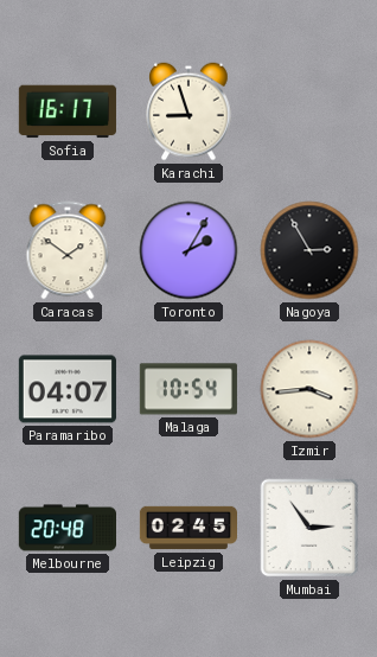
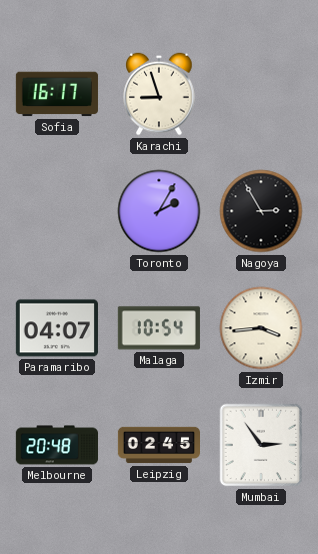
Caracas: 1:51 -> none (68, 250)
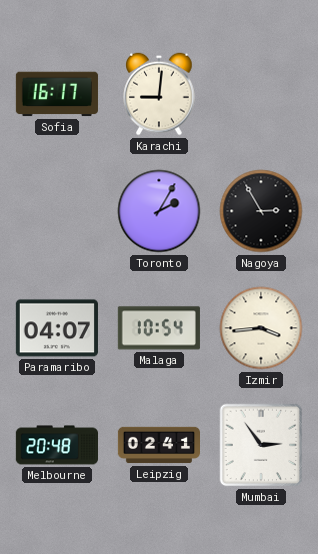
Karachi: 8:57 -> 9:01 (159, 94)
Leipzig: 02:45 -> 02:41 (158, 445)
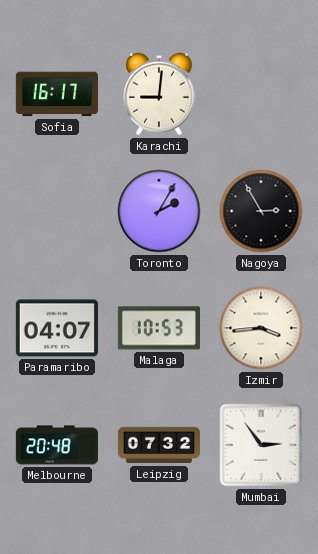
Malaga: 10:54 -> 10:53 (159, 328)
Leipzig: 02:41 -> 07:32 (158, 445)
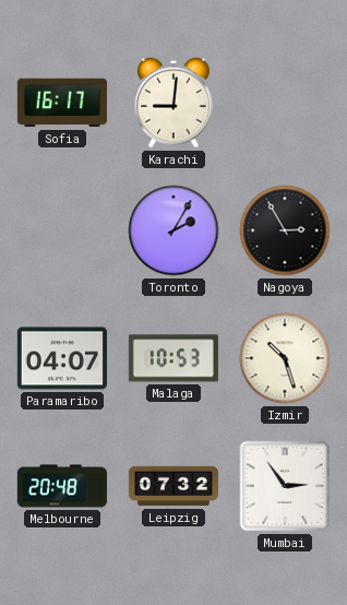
Izmir: 3:44 -> 10:27 (285, 358)
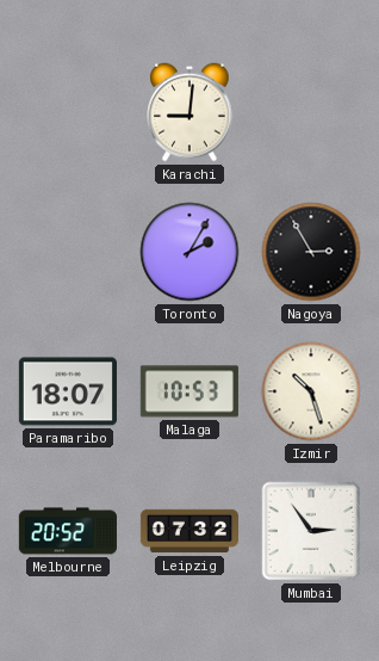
Sofia: 16:17 -> none (62, 103)
Paramaribo: 04:07 -> 18:07 (68, 391)
Melbourne: 20:48 -> 20:52 (67, 531)
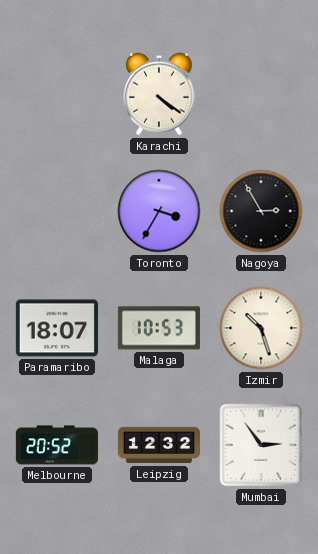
Karachi: 9:01 -> 4:21 (159, 94)
Toronto: 2:05 -> 3:35 (159, 211)
Leipzig: 07:32 -> 12:32 (158, 445)
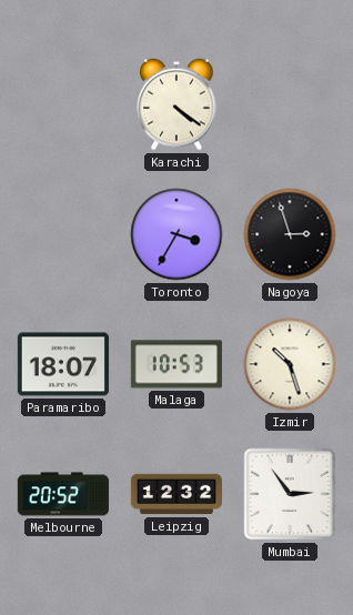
Nagoya: 2:55 -> 2:57 (290, 234)
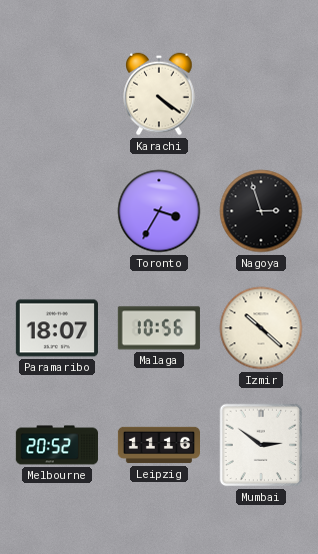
Malaga: 10:53 -> 10:56 (159, 328)
Izmir: 10:27 -> 10:22 (261, 328)
Leipzig: 12:32 -> 11:16 (158, 445)
Mumbai: 2:54 -> 2:51 (261, 445)
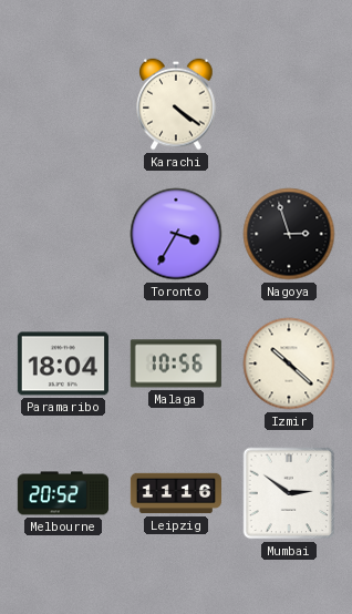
Paramaribo: 18:07 -> 18:04 (63, 364)
